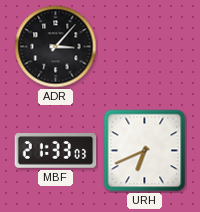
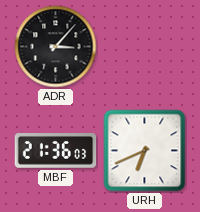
MBF: 21:33 -> 21:36 (56, 151)
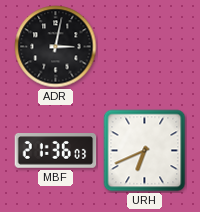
ADR: 3:07 -> 3:02 (56, 47)
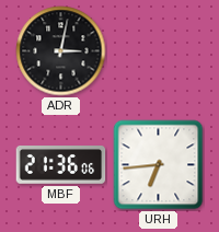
MBF: 21:36:03 -> 21:36:06 (61, 165)
URH: 6:41 -> 6:44 (159, 165)
